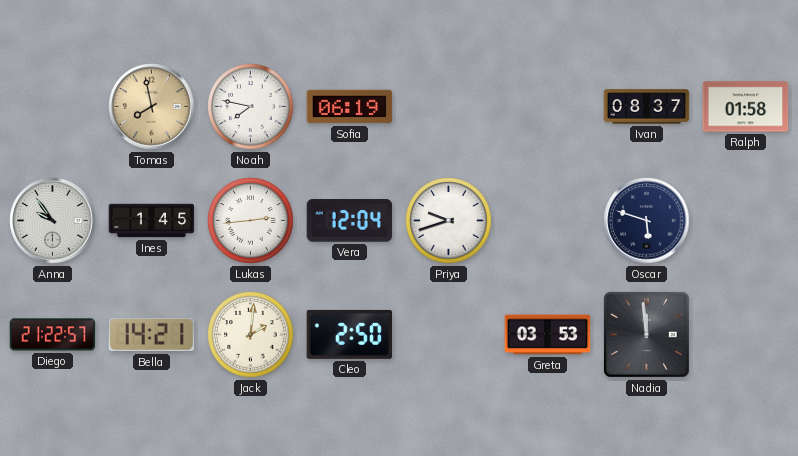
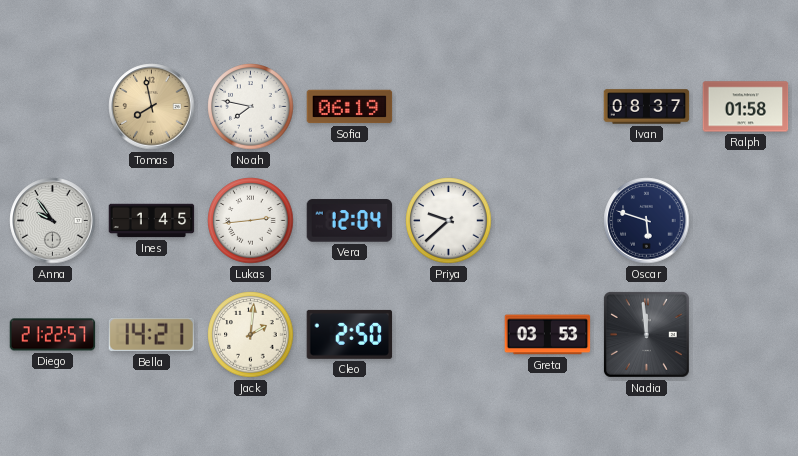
Priya: 9:42 -> 9:38 (449, 221)
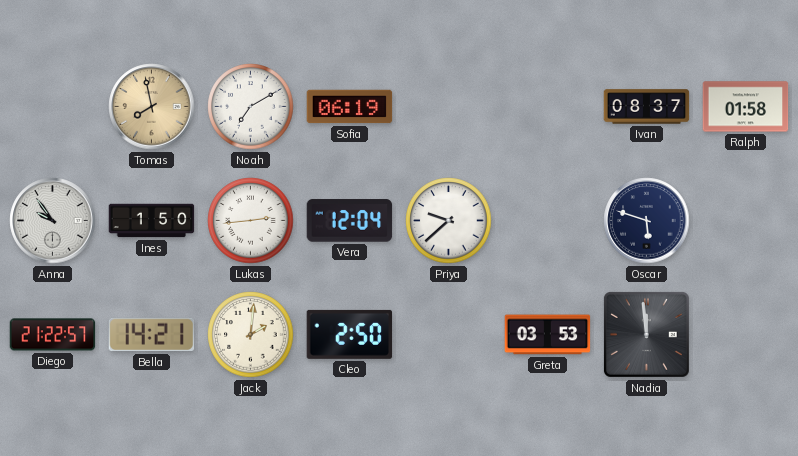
Noah: 7:47 -> 7:10 (251, 107)
Ines: 1:45 -> 1:50 (152, 221)
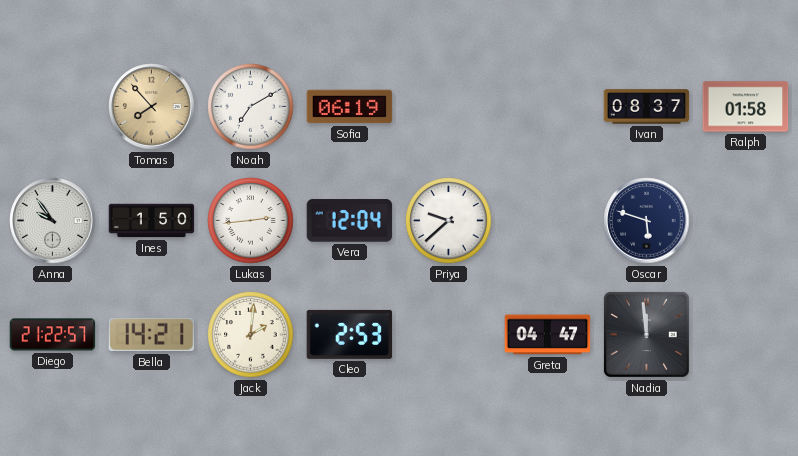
Tomas: 7:58 -> 7:53 (152, 107)
Cleo: 2:50 -> 2:53 (350, 334)
Greta: 03:53 -> 04:47 (548, 335)
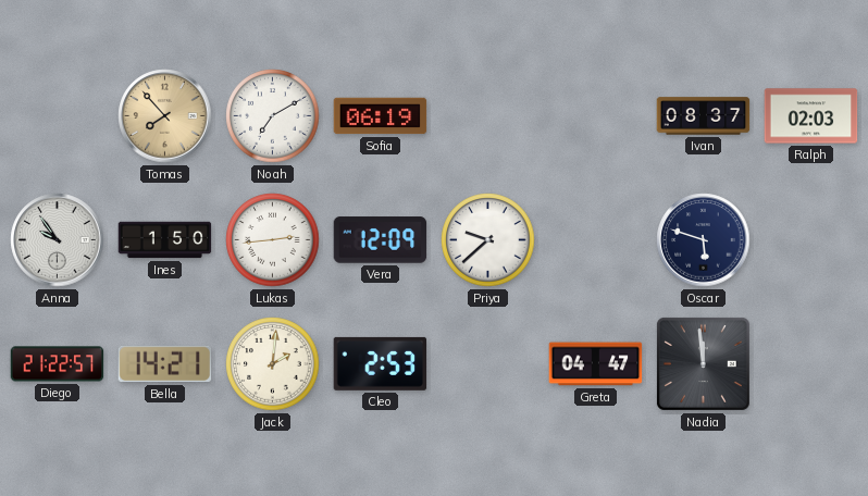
Ralph: 01:58 -> 02:03 (811, 116)
Vera: 12:04 -> 12:09 (381, 240)
